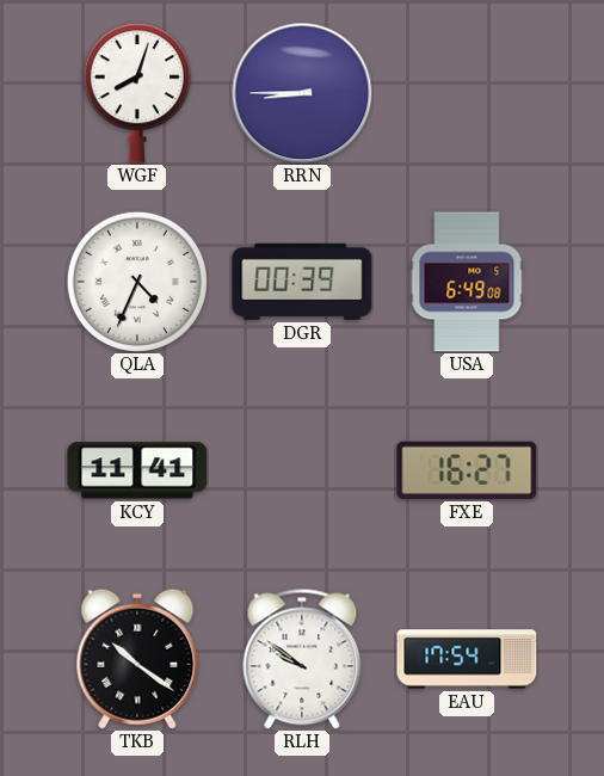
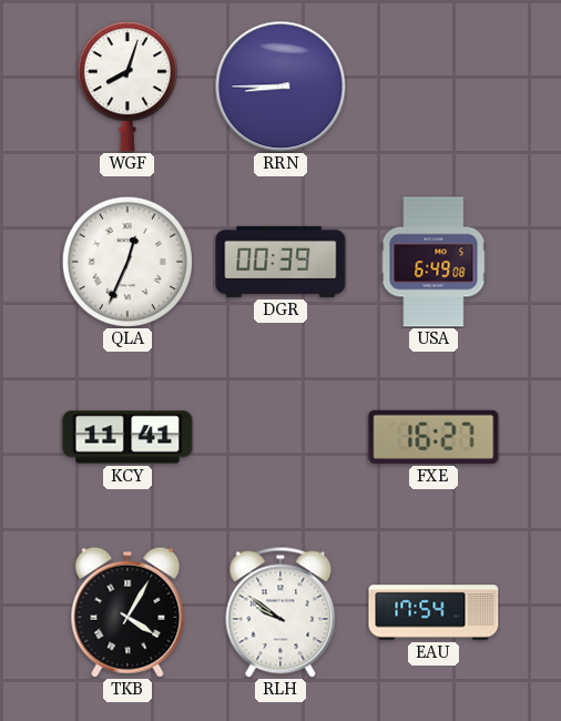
QLA: 4:34 -> 12:34 (127, 262)
TKB: 10:21 -> 4:05 (127, 612)
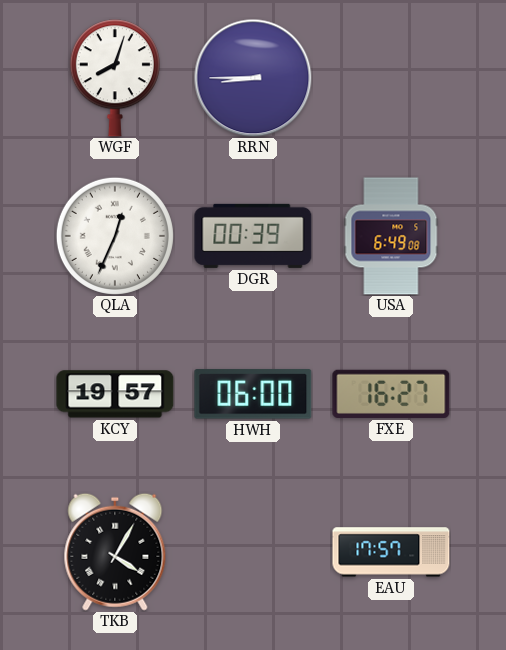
KCY: 11:41 -> 19:57 (115, 394)
HWH: none -> 06:00 (253, 394)
RLH: 9:51 -> none (280, 612)
EAU: 17:54 -> 17:57 (391, 552)
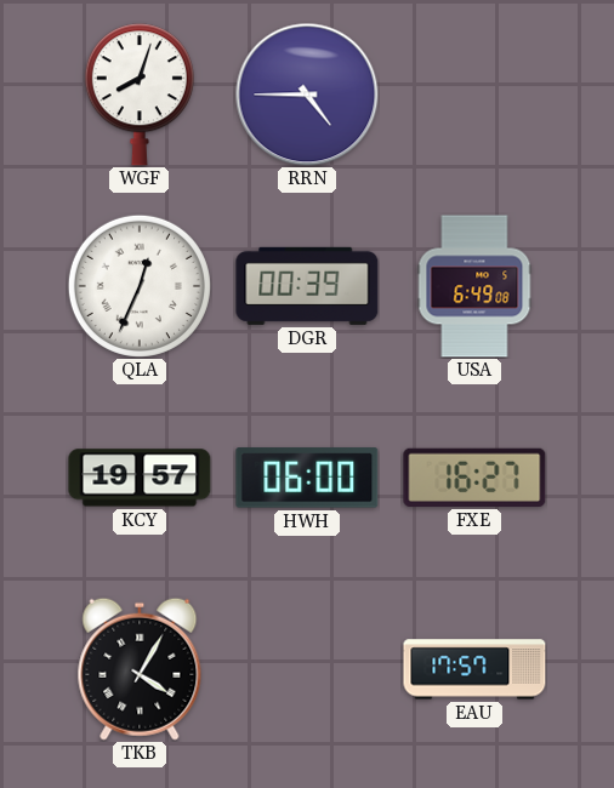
RRN: 8:45 -> 4:45 (307, 95)
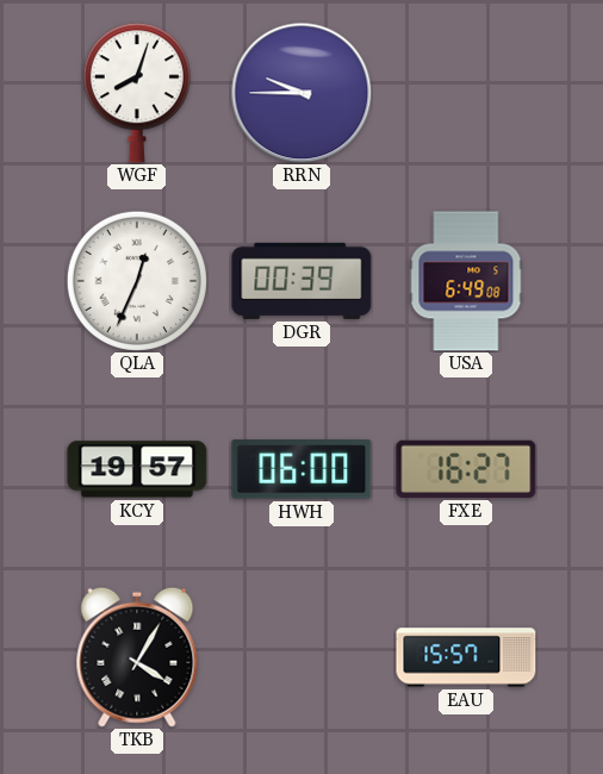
RRN: 4:45 -> 9:45 (301, 93)
EAU: 17:57 -> 15:57 (466, 657)
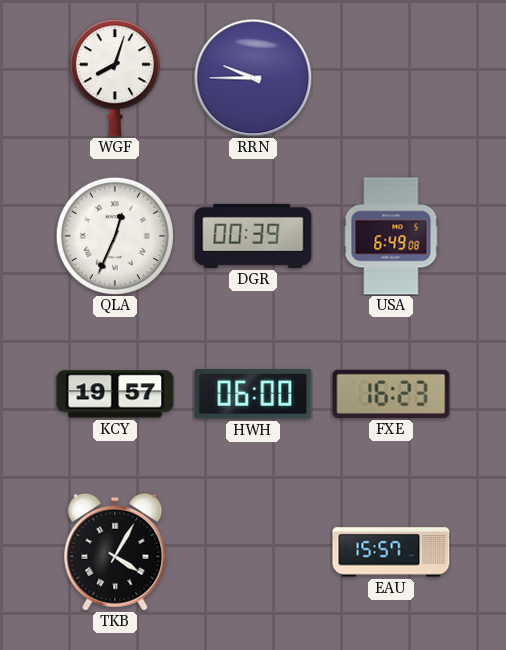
FXE: 16:27 -> 16:23 (391, 394)
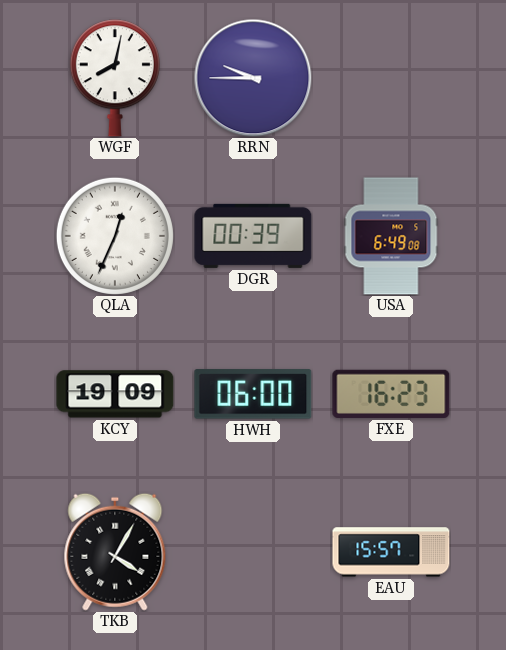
WGF: 8:03 -> 8:02 (115, 78)
KCY: 19:57 -> 19:09 (115, 394)
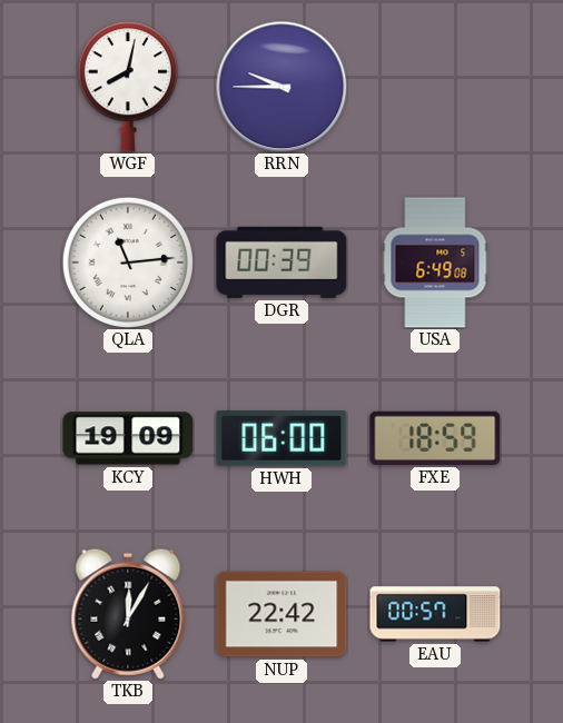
QLA: 12:34 -> 11:14 (128, 263)
FXE: 16:23 -> 18:59 (435, 438)
TKB: 4:05 -> 12:05 (128, 614)
NUP: none -> 22:42 (281, 614)
EAU: 15:57 -> 00:57 (435, 614)
